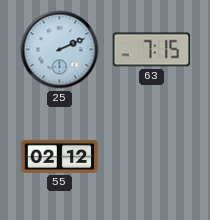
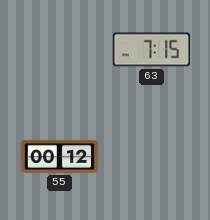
25: 2:11 -> none (60, 50)
55: 02:12 -> 00:12 (60, 156)
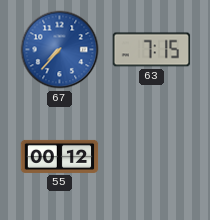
67: none -> 7:37 (60, 50)
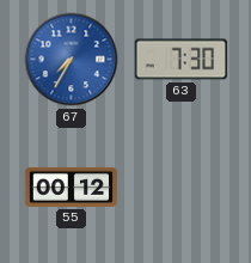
67: 7:37 -> 7:35 (72, 60)
63: 7:15 -> 7:30 (182, 60)
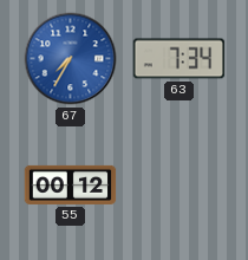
63: 7:30 -> 7:34 (180, 59)
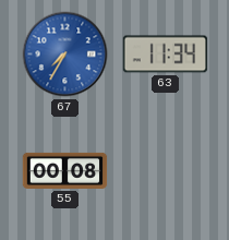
63: 7:34 -> 11:34 (166, 55)
55: 00:12 -> 00:08 (65, 170)
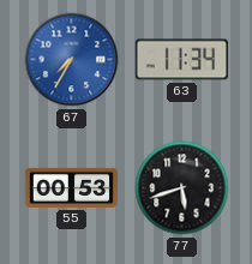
55: 00:08 -> 00:53 (72, 187)
77: none -> 5:42 (182, 188)
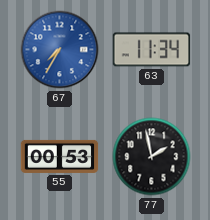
77: 5:42 -> 1:58 (152, 157)
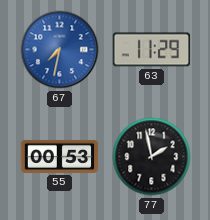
67: 7:35 -> 7:32 (60, 50)
63: 11:34 -> 11:29 (152, 50)
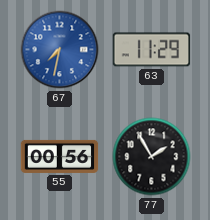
55: 00:53 -> 00:56 (60, 156)
77: 1:58 -> 1:55 (152, 157)
